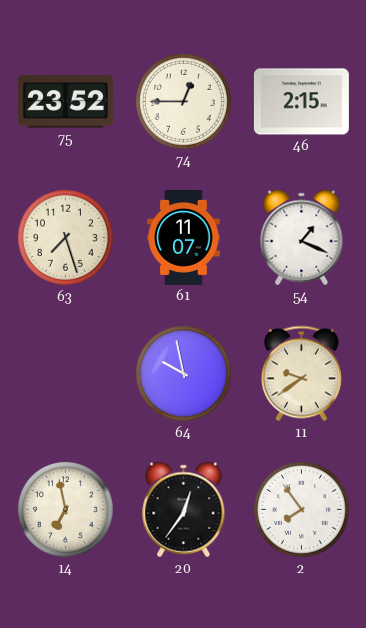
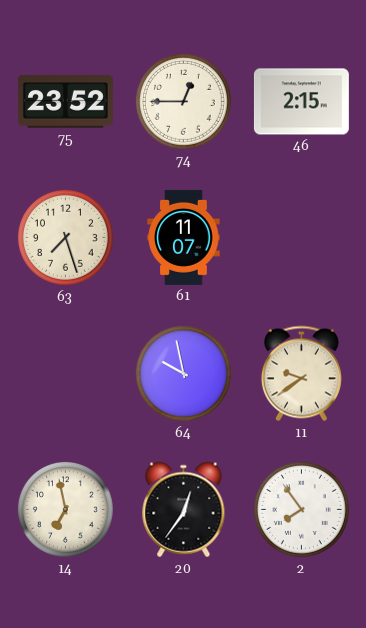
54: 1:19 -> none (302, 238)
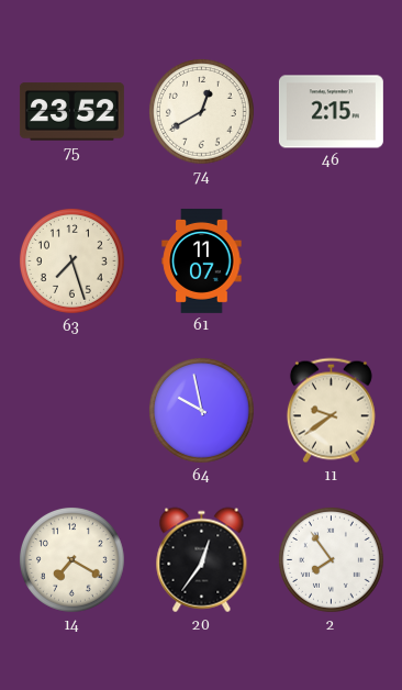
74: 12:45 -> 12:40 (202, 112)
14: 6:58 -> 7:20 (72, 560)
